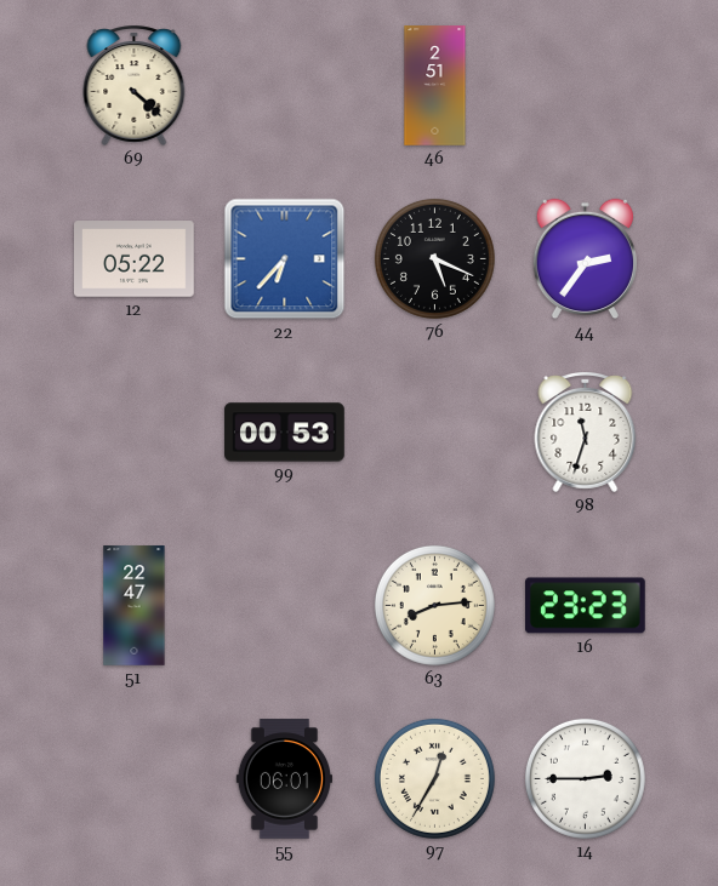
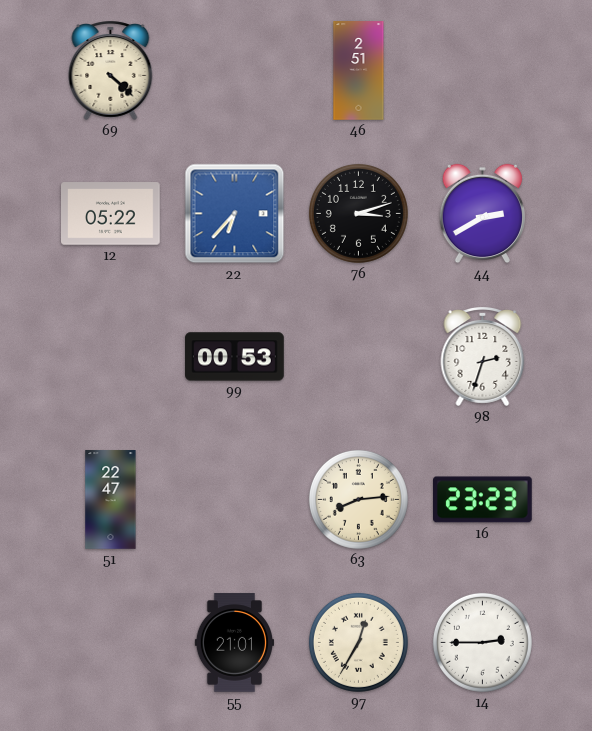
76: 5:19 -> 3:12 (358, 213)
44: 2:36 -> 2:40 (482, 214)
98: 11:33 -> 2:33 (483, 357)
55: 06:01 -> 21:01 (234, 643)
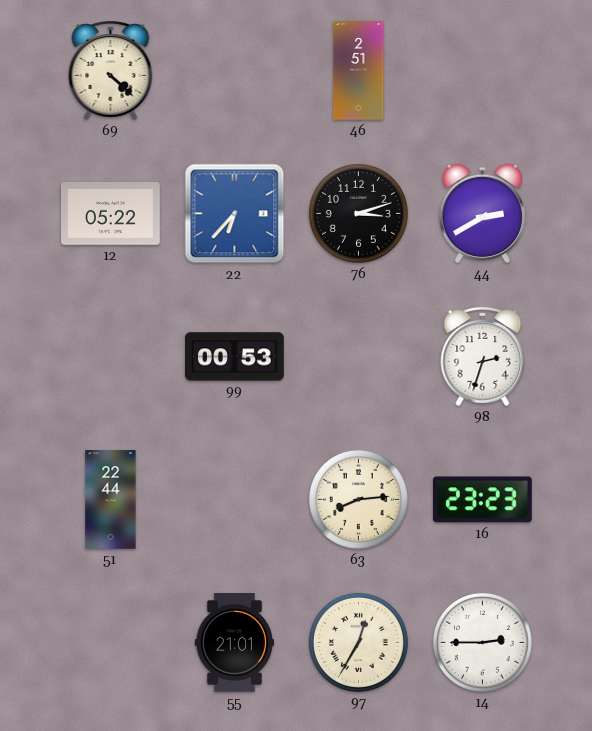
51: 22:47 -> 22:44 (111, 500)
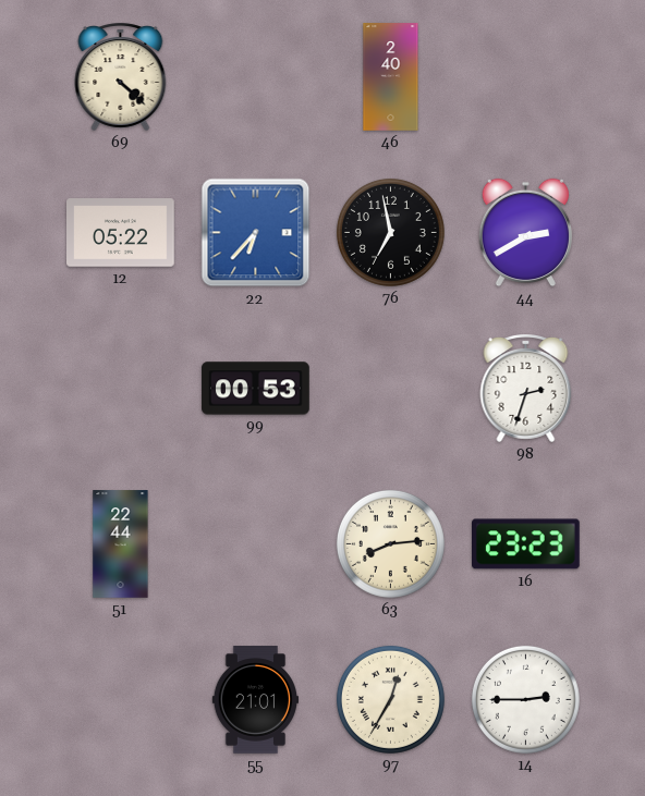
46: 2:51 -> 2:40 (391, 77)
76: 3:12 -> 6:58 (390, 232)
